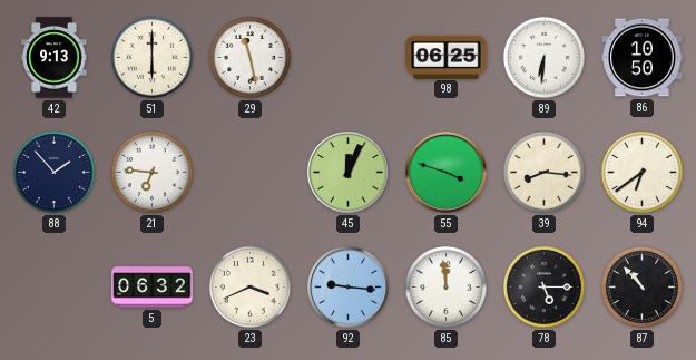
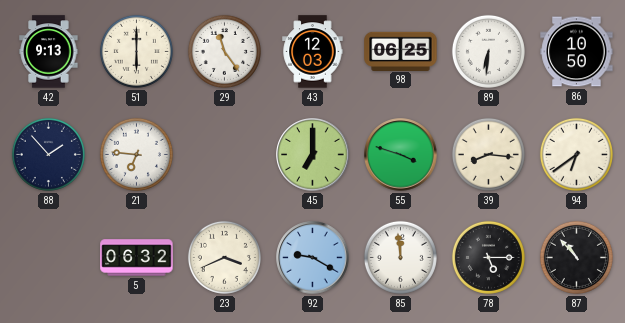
29: 11:28 -> 11:24 (224, 51)
43: none -> 12:03 (313, 52)
45: 12:04 -> 7:00 (313, 155)
92: 9:16 -> 9:20 (313, 258)
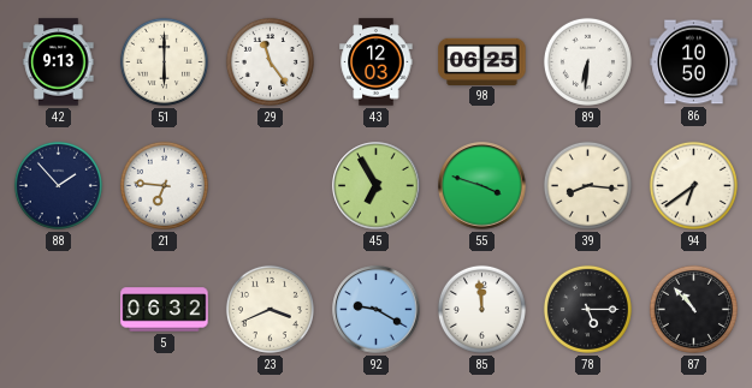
45: 7:00 -> 6:55 (377, 186)
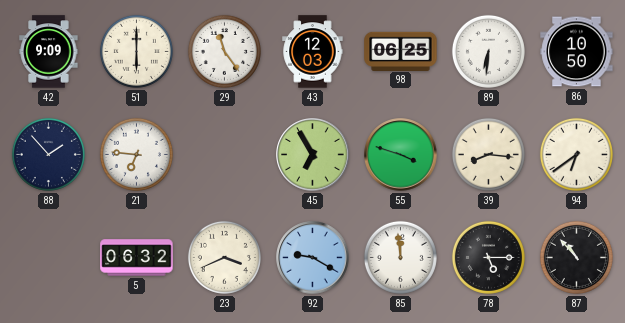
42: 9:13 -> 9:09 (49, 52)
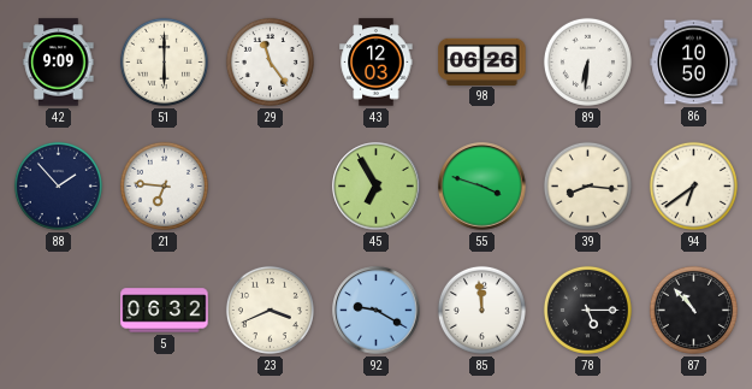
98: 06:25 -> 06:26 (482, 61)
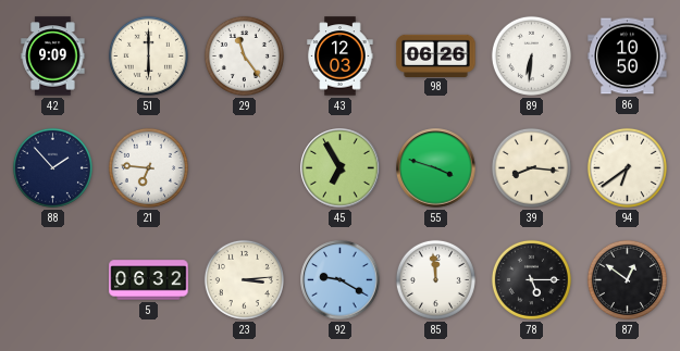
23: 3:41 -> 3:14 (244, 279)
87: 10:53 -> 12:51 (627, 279)
